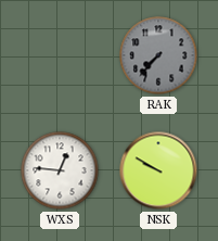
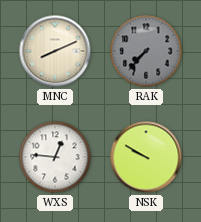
MNC: none -> 8:11 (55, 51)
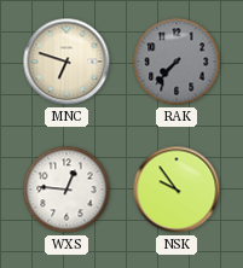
MNC: 8:11 -> 6:48 (66, 62)
NSK: 9:50 -> 9:54 (177, 190)
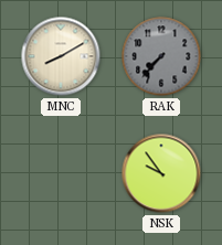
MNC: 6:48 -> 8:10 (61, 56)
WXS: 12:46 -> none (66, 190)
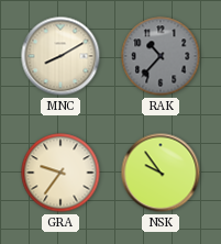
RAK: 7:37 -> 10:37 (161, 56)
GRA: none -> 9:36 (60, 173)
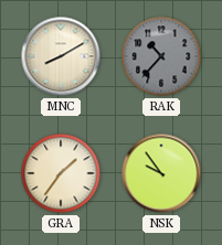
GRA: 9:36 -> 1:36 (61, 173)
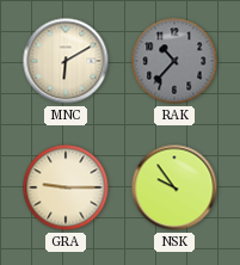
MNC: 8:10 -> 6:10 (66, 61)
GRA: 1:36 -> 9:15 (66, 187)
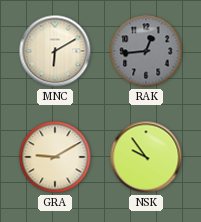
RAK: 10:37 -> 12:44 (146, 51)
GRA: 9:15 -> 9:10 (55, 157)
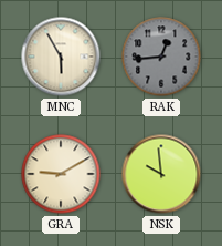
MNC: 6:10 -> 5:55 (61, 57)
NSK: 9:54 -> 9:59 (161, 174)
